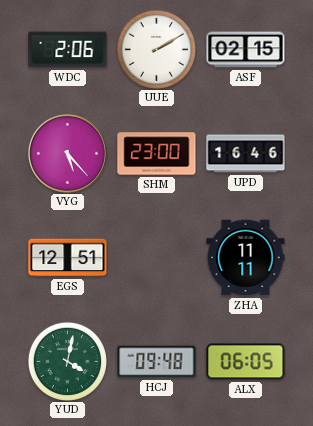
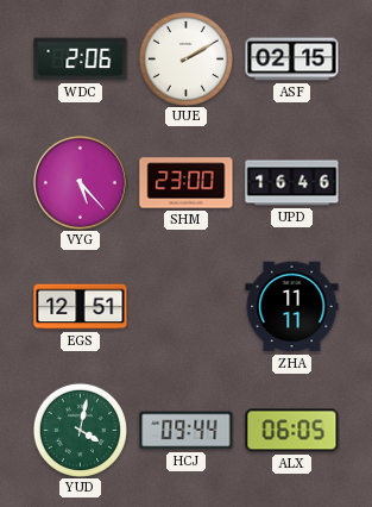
HCJ: 09:48 -> 09:44 (187, 431)
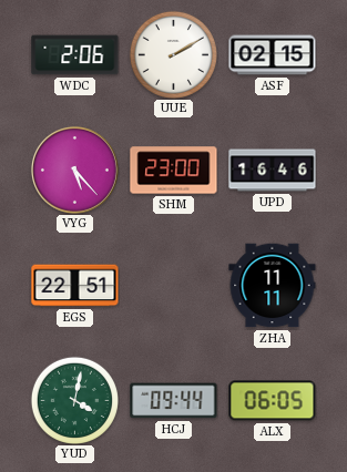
EGS: 12:51 -> 22:51 (75, 286)
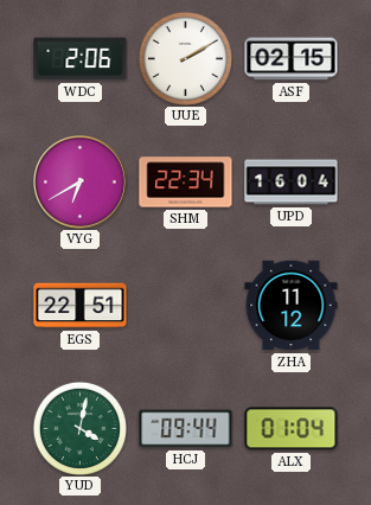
VYG: 5:23 -> 6:40 (81, 183)
SHM: 23:00 -> 22:34 (186, 183)
UPD: 16:46 -> 16:04 (292, 183)
ZHA: 11:11 -> 11:12 (292, 306)
ALX: 06:05 -> 01:04 (292, 429)
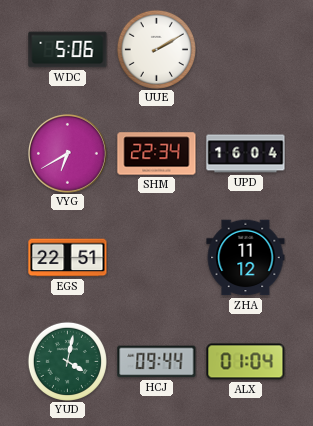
WDC: 2:06 -> 5:06 (68, 50)
ASF: 02:15 -> none (292, 59)
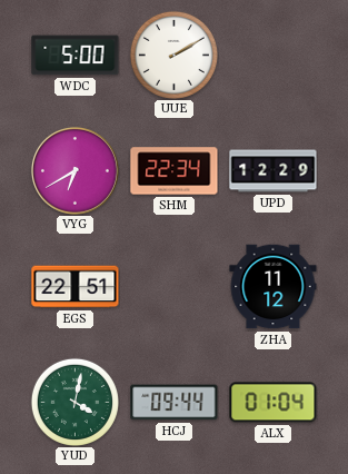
WDC: 5:06 -> 5:00 (76, 56)
UPD: 16:04 -> 12:29 (274, 171)
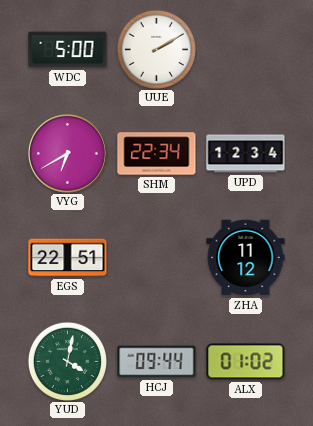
UPD: 12:29 -> 12:34 (246, 154)
ALX: 01:04 -> 01:02 (246, 362)
